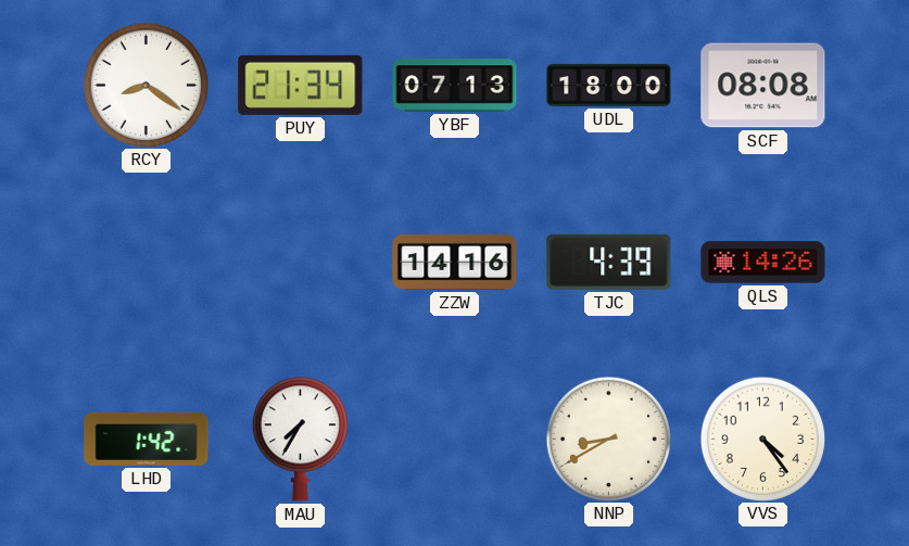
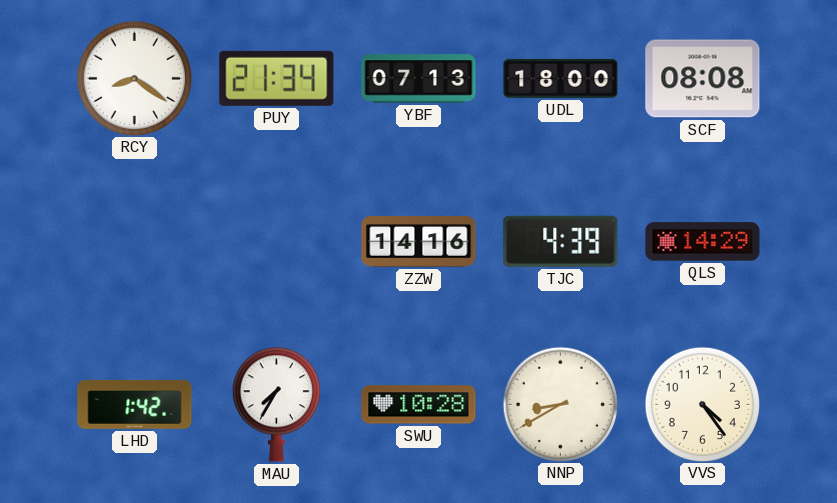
QLS: 14:26 -> 14:29 (703, 242)
SWU: none -> 10:28 (419, 405)
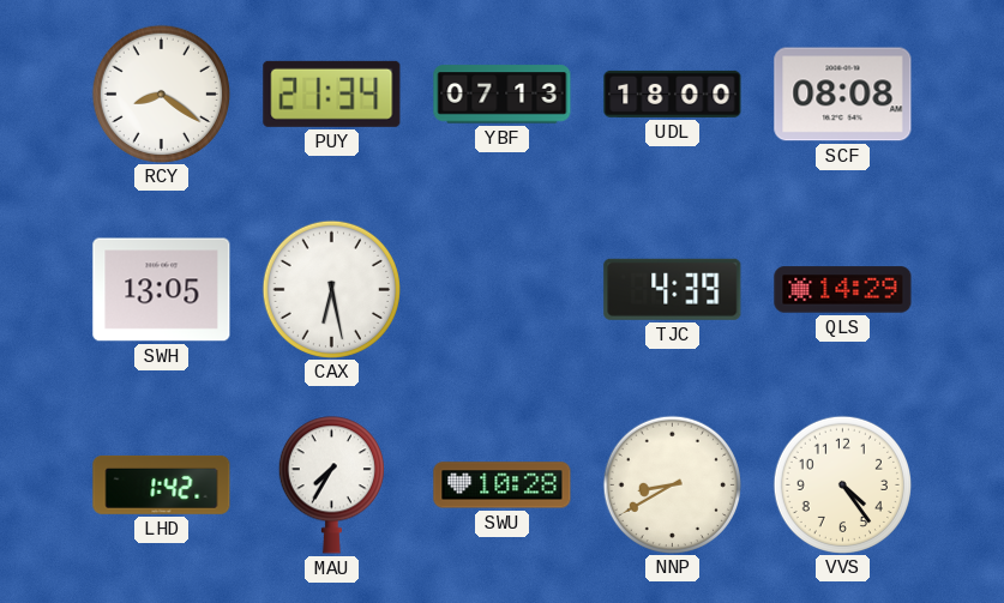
SWH: none -> 13:05 (162, 290)
CAX: none -> 6:28 (331, 289)
ZZW: 14:16 -> none (419, 242)
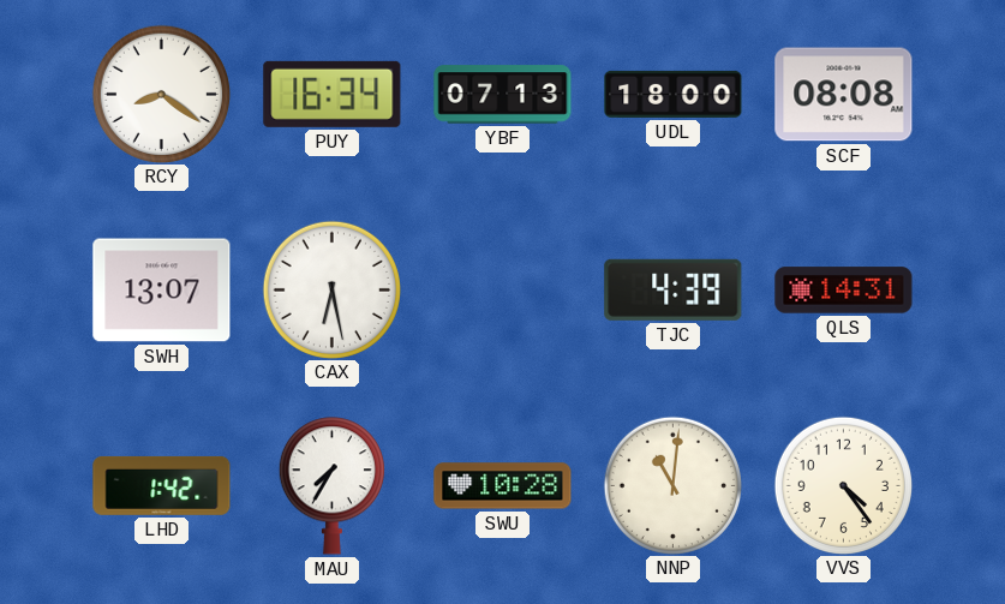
PUY: 21:34 -> 16:34 (333, 94)
SWH: 13:05 -> 13:07 (162, 291)
QLS: 14:29 -> 14:31 (844, 291)
NNP: 8:40 -> 11:01 (672, 485)
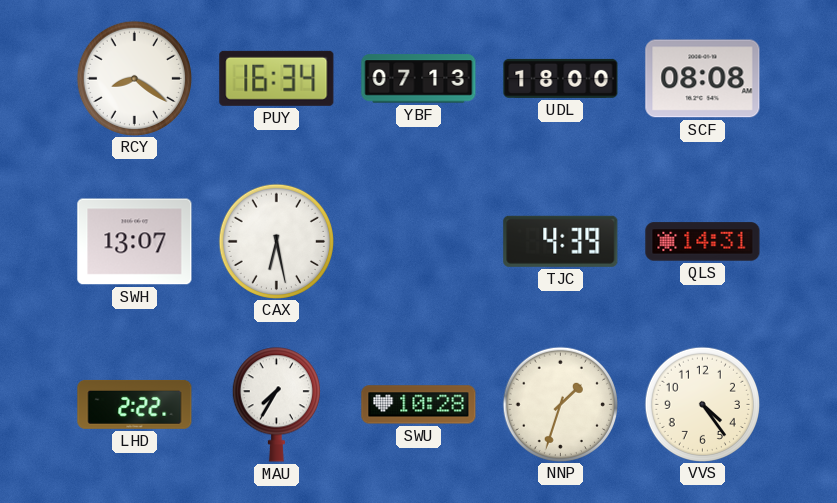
LHD: 1:42 -> 2:22 (135, 404)
NNP: 11:01 -> 1:33 (560, 404)
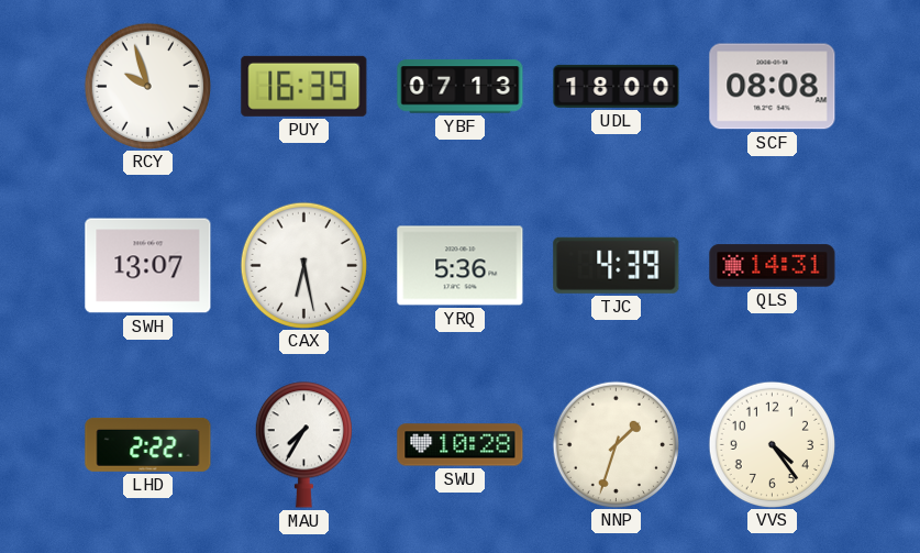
RCY: 8:21 -> 9:57 (147, 86)
PUY: 16:34 -> 16:39 (304, 86)
YRQ: none -> 5:36 (461, 266)
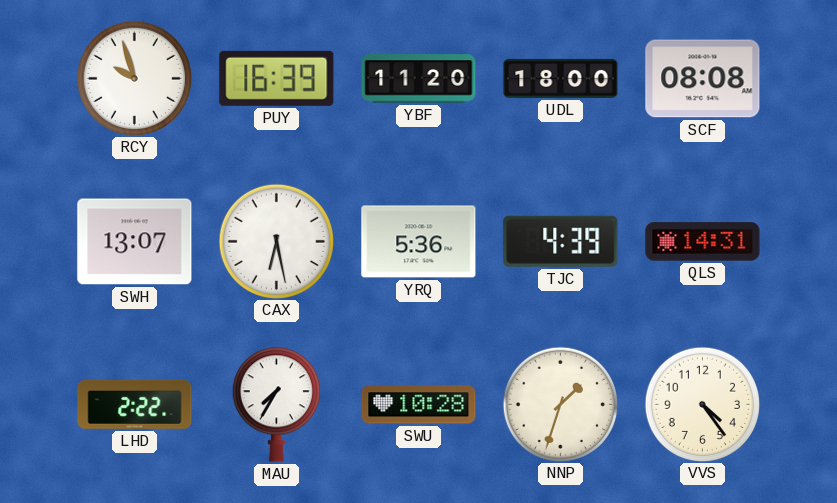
YBF: 07:13 -> 11:20 (419, 79)
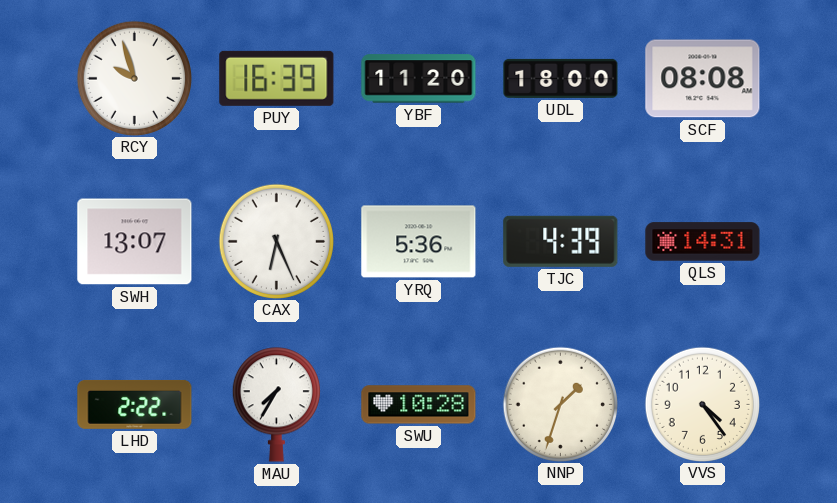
CAX: 6:28 -> 6:26 (276, 241)
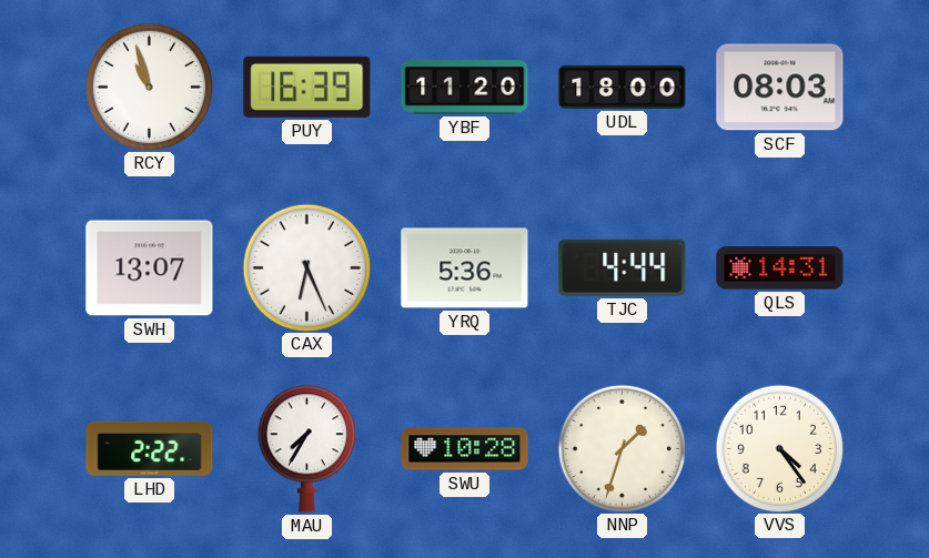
RCY: 9:57 -> 10:57 (149, 87)
SCF: 08:08 -> 08:03 (780, 88)
TJC: 4:39 -> 4:44 (623, 267)
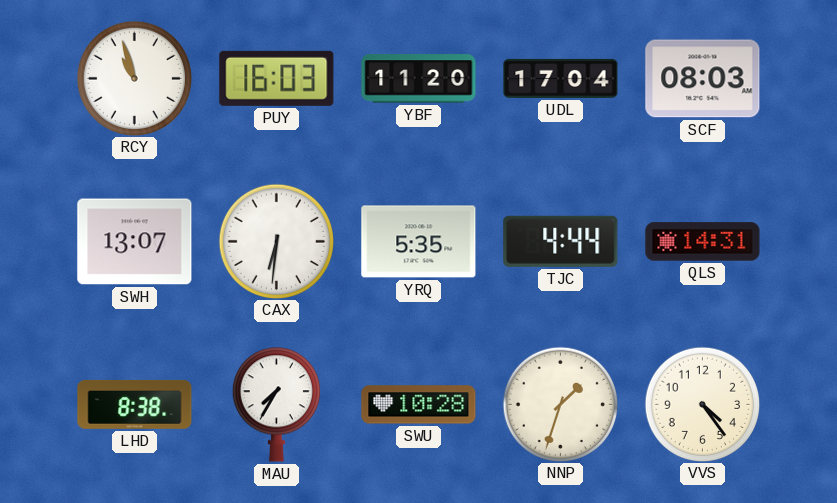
PUY: 16:39 -> 16:03 (277, 78)
UDL: 18:00 -> 17:04 (561, 78)
CAX: 6:26 -> 6:31 (276, 241)
YRQ: 5:36 -> 5:35 (419, 242)
LHD: 2:22 -> 8:38 (135, 404)
